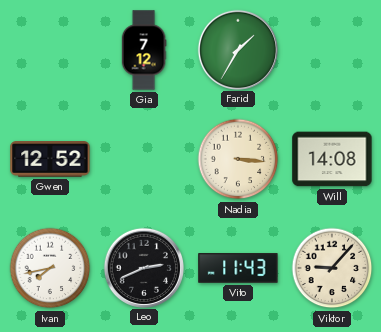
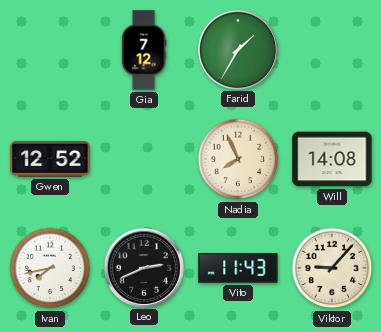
Nadia: 3:16 -> 7:56 (238, 159)
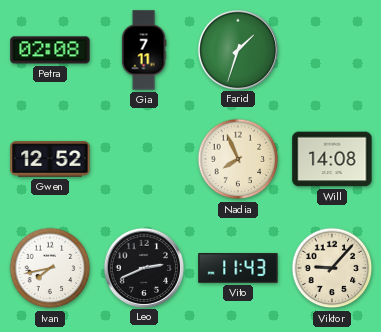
Petra: none -> 02:08 (50, 50)
Gia: 7:12 -> 7:11 (144, 50)
Farid: 1:35 -> 1:33 (237, 49)
